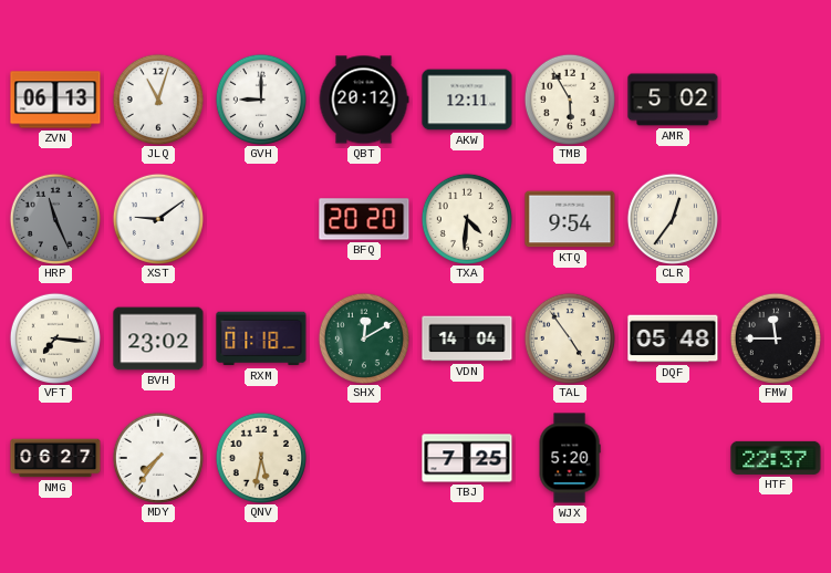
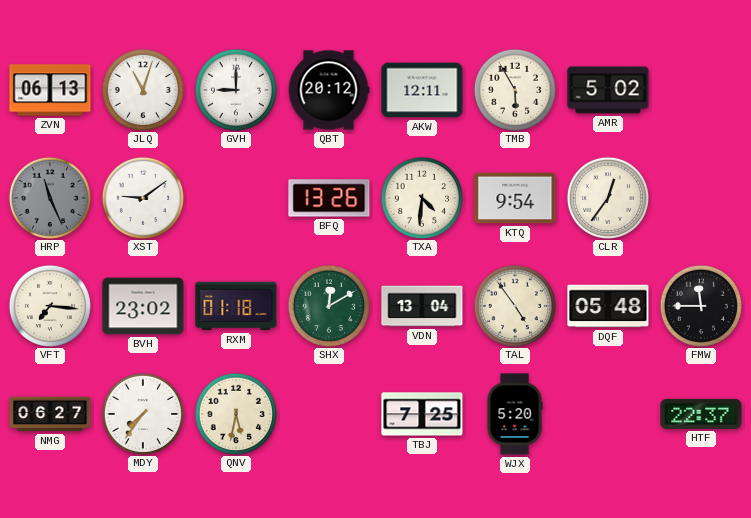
BFQ: 20:20 -> 13:26 (329, 198)
VDN: 14:04 -> 13:04 (422, 306)
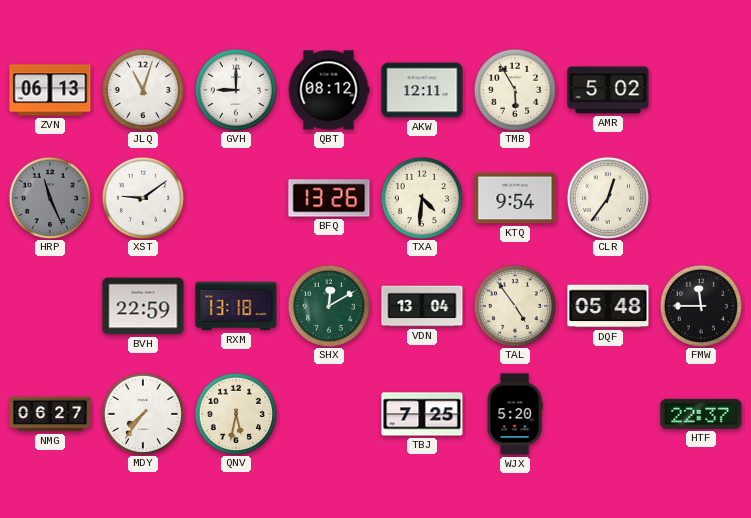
QBT: 20:12 -> 08:12 (329, 90)
VFT: 7:16 -> none (49, 305)
BVH: 23:02 -> 22:59 (143, 306)
RXM: 01:18 -> 13:18 (236, 306)
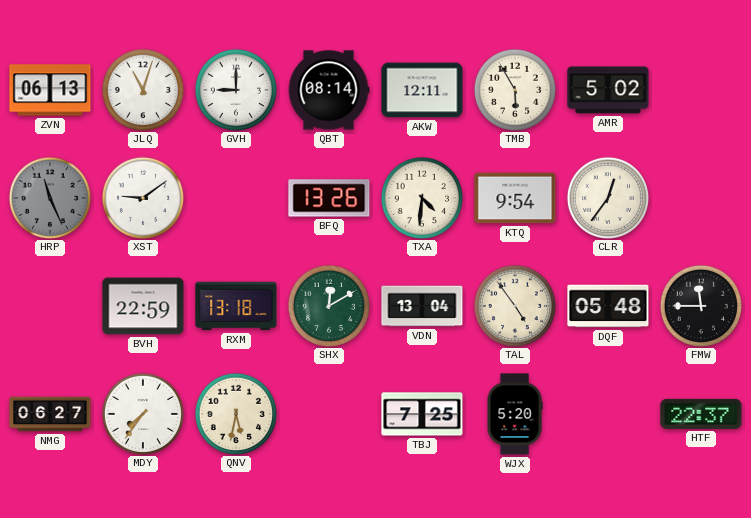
QBT: 08:12 -> 08:14 (329, 90)
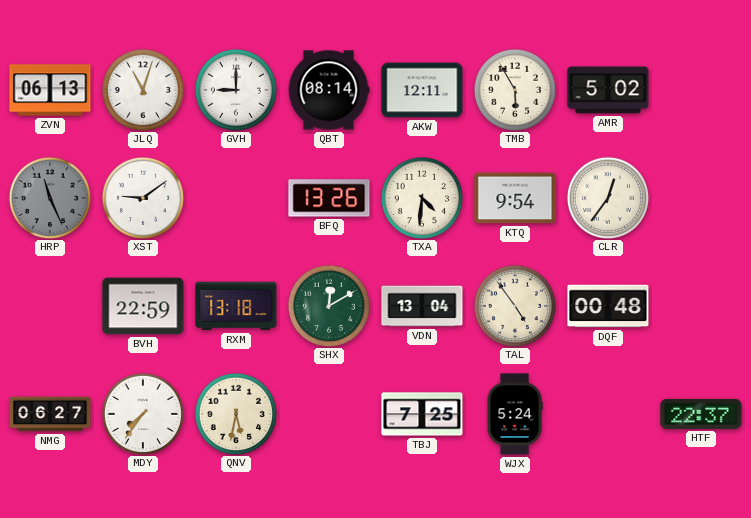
DQF: 05:48 -> 00:48 (608, 306)
FMW: 11:45 -> none (700, 305)
WJX: 5:20 -> 5:24 (515, 414)
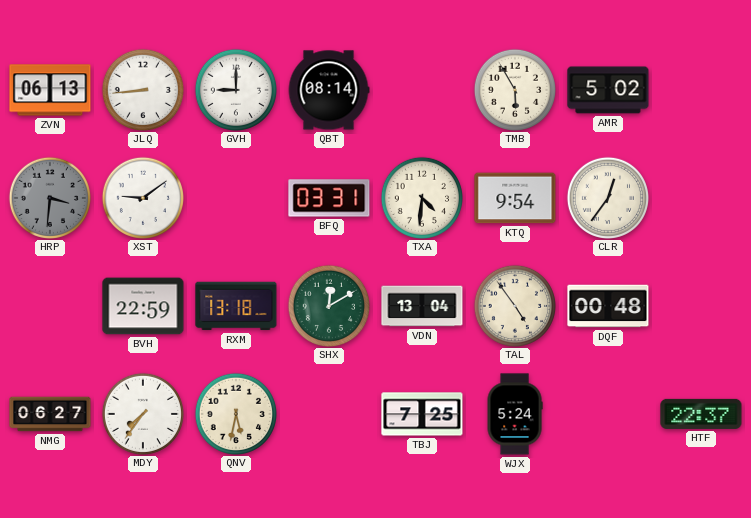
JLQ: 11:03 -> 8:44 (142, 89)
AKW: 12:11 -> none (422, 90)
HRP: 11:26 -> 3:31 (49, 197)
BFQ: 13:26 -> 03:31 (329, 198)
